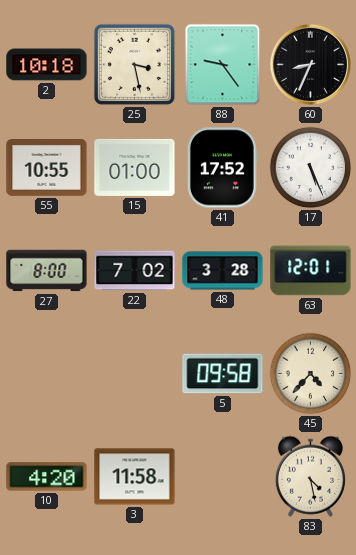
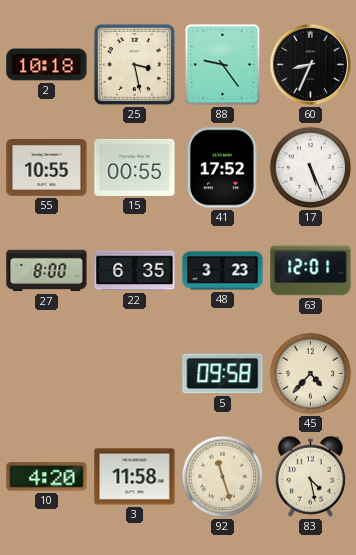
15: 01:00 -> 00:55 (135, 167)
22: 7:02 -> 6:35 (135, 271)
48: 3:28 -> 3:23 (223, 271)
92: none -> 11:27 (223, 477)
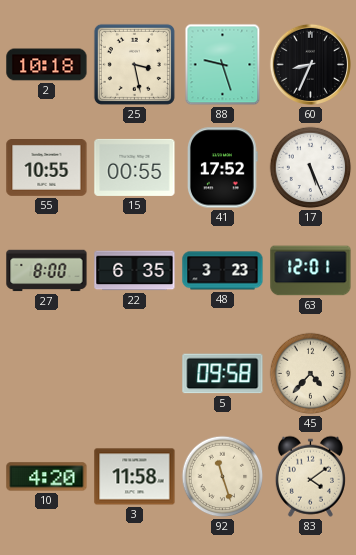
88: 9:24 -> 9:27 (223, 65)
83: 4:28 -> 4:09 (310, 476)
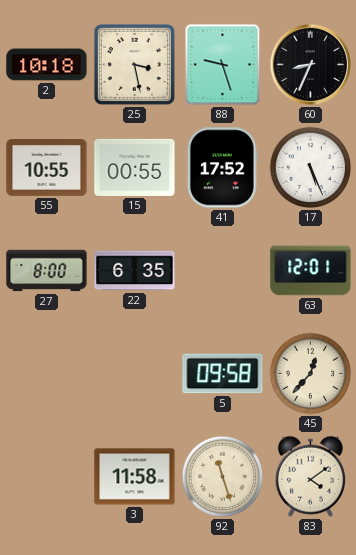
48: 3:23 -> none (223, 271)
45: 4:37 -> 12:37 (311, 374)
10: 4:20 -> none (47, 477)
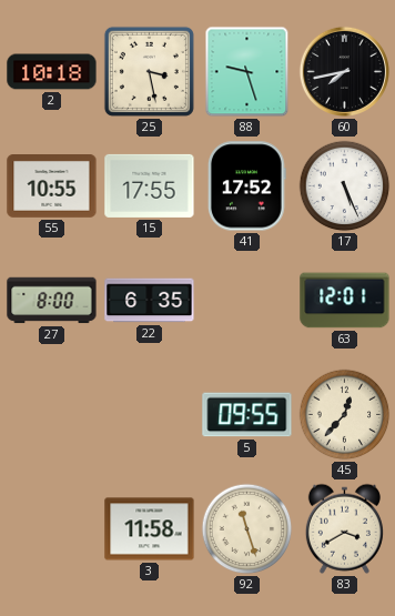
60: 8:34 -> 7:43 (344, 71)
15: 00:55 -> 17:55 (150, 185)
5: 09:58 -> 09:55 (247, 415)
83: 4:09 -> 3:40 (344, 528)
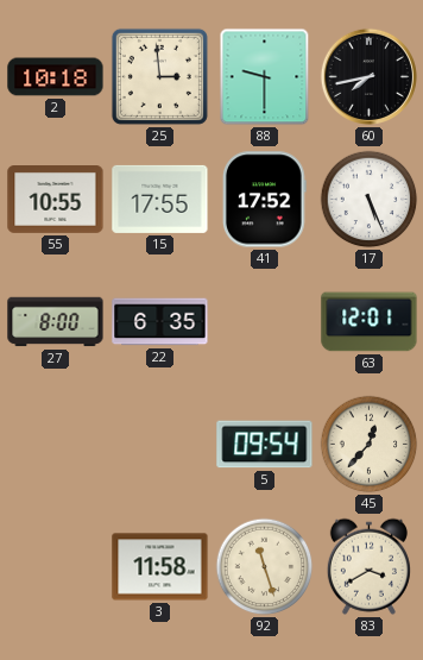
25: 3:28 -> 2:59 (159, 76)
88: 9:27 -> 9:30 (265, 77)
5: 09:55 -> 09:54 (265, 445)
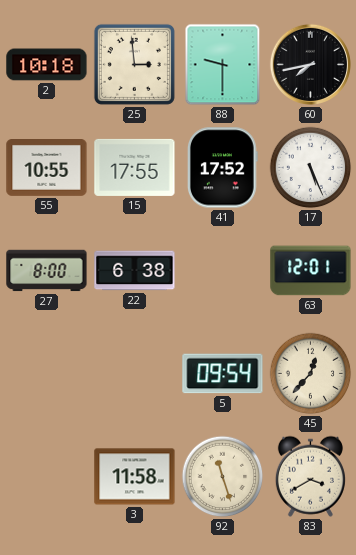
22: 6:35 -> 6:38 (135, 271)
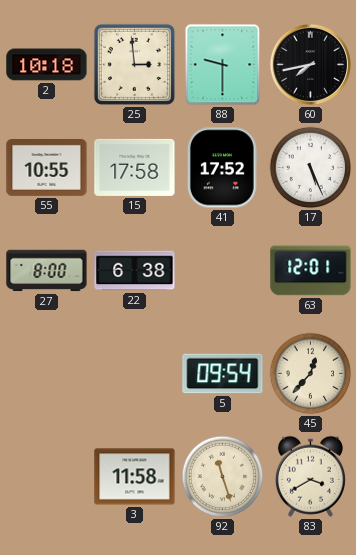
15: 17:55 -> 17:58 (135, 167)
